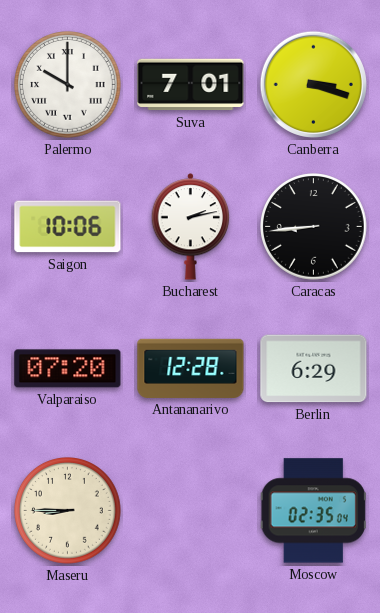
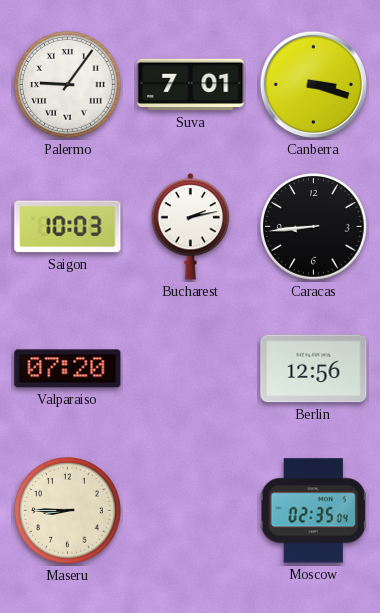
Palermo: 10:00 -> 9:06 (68, 85)
Saigon: 10:06 -> 10:03 (68, 227)
Antananarivo: 12:28 -> none (191, 368)
Berlin: 6:29 -> 12:56 (314, 369)
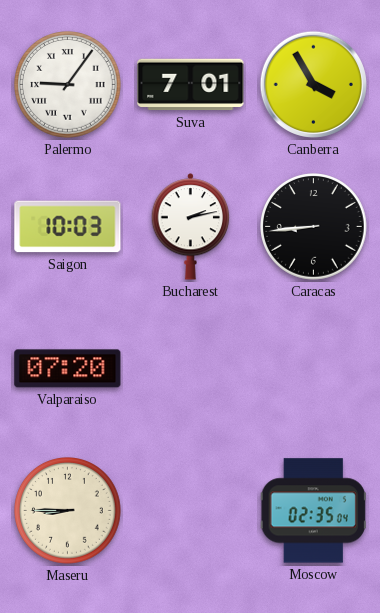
Canberra: 3:18 -> 3:55 (313, 84)
Berlin: 12:56 -> none (314, 369)
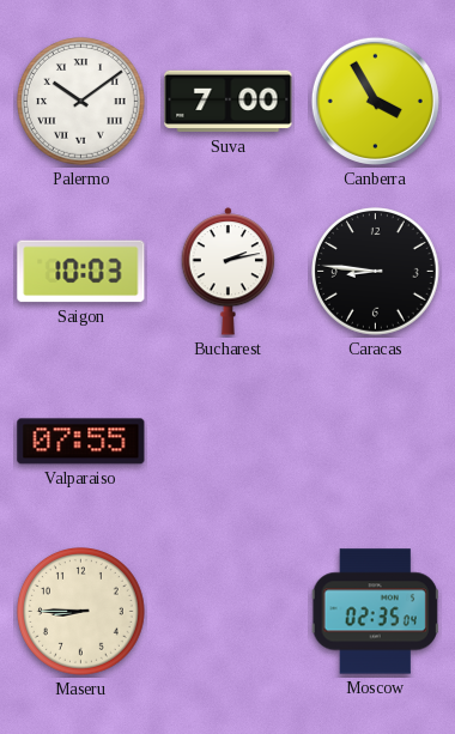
Palermo: 9:06 -> 10:09 (81, 102)
Suva: 7:01 -> 7:00 (229, 102)
Caracas: 8:44 -> 8:46 (376, 272)
Valparaiso: 07:20 -> 07:55 (81, 442)
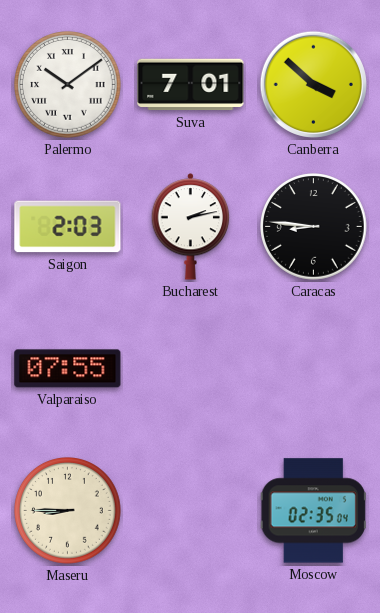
Suva: 7:00 -> 7:01 (191, 85)
Canberra: 3:55 -> 3:52 (313, 84)
Saigon: 10:03 -> 2:03 (68, 227)
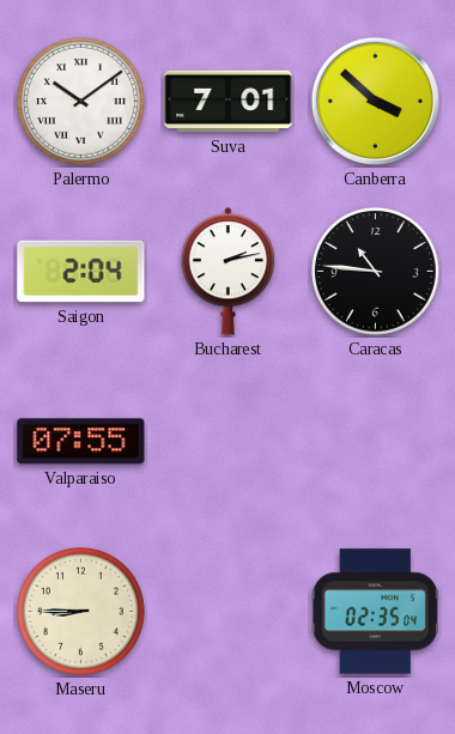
Saigon: 2:03 -> 2:04 (81, 272)
Caracas: 8:46 -> 10:46 (376, 272)
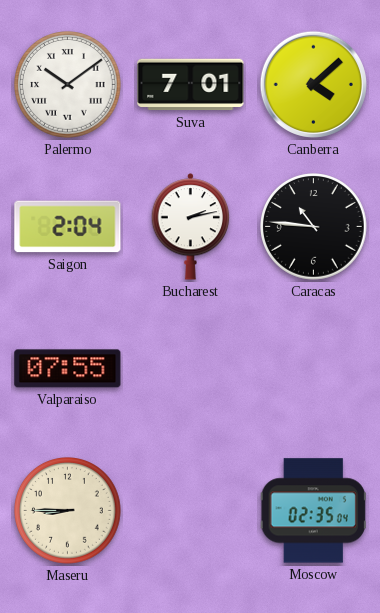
Canberra: 3:52 -> 4:08 (313, 84)
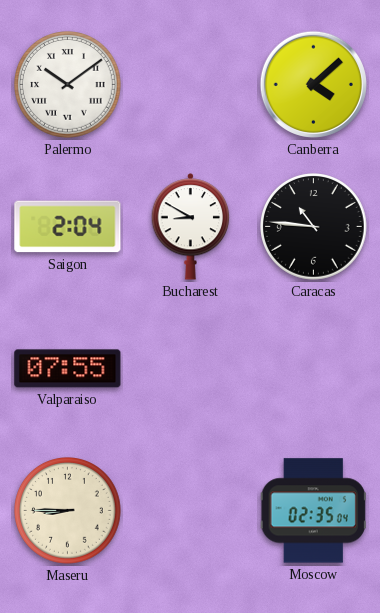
Suva: 7:01 -> none (191, 85)
Bucharest: 2:13 -> 8:50 (191, 227)
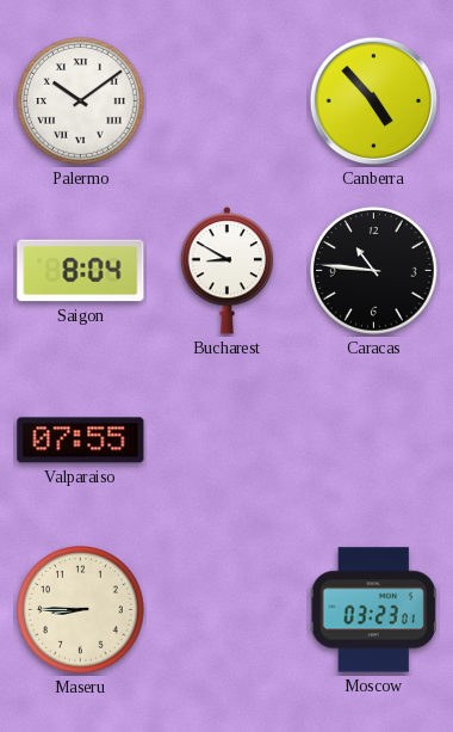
Canberra: 4:08 -> 4:53 (373, 100)
Saigon: 2:04 -> 8:04 (81, 271)
Moscow: 02:35 -> 03:23 (373, 610)
